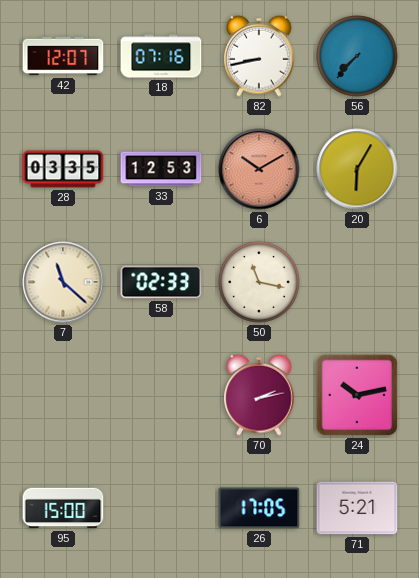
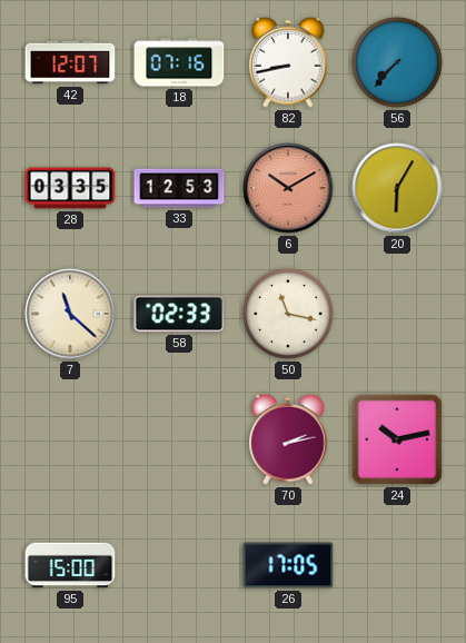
71: 5:21 -> none (357, 508)
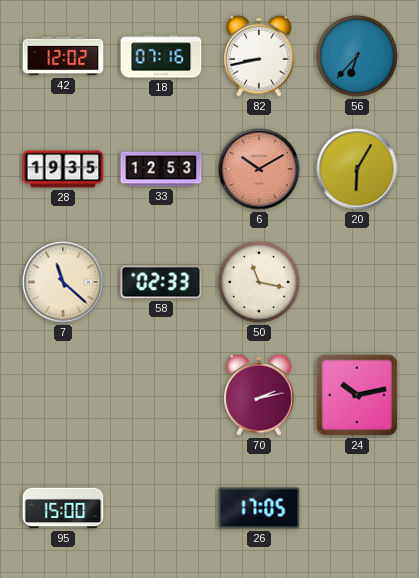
42: 12:07 -> 12:02 (63, 56)
56: 7:37 -> 6:37 (357, 56)
28: 03:35 -> 19:35 (63, 169)
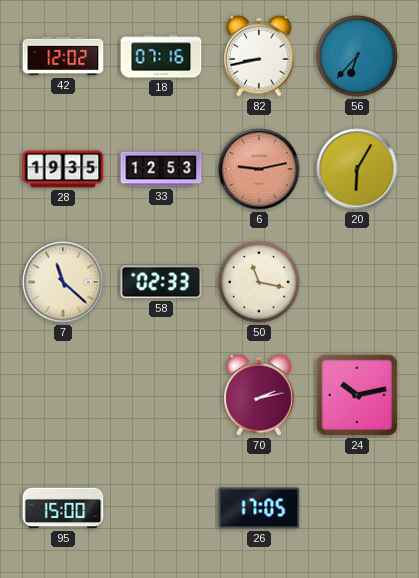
6: 10:10 -> 9:13 (259, 169)
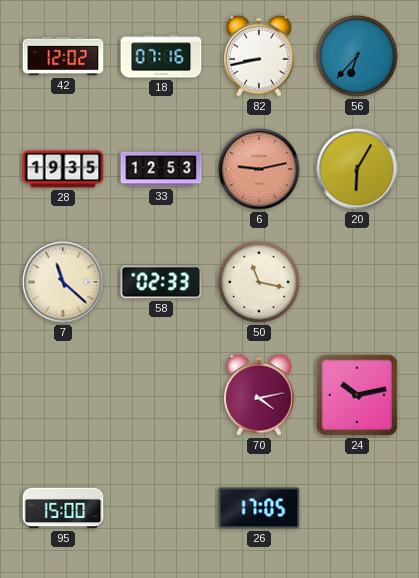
70: 2:13 -> 4:13 (259, 395)
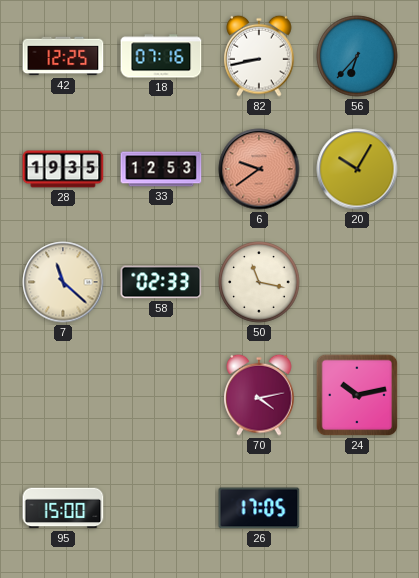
42: 12:02 -> 12:25 (63, 56)
6: 9:13 -> 9:39 (259, 169)
20: 6:05 -> 10:05 (357, 169)
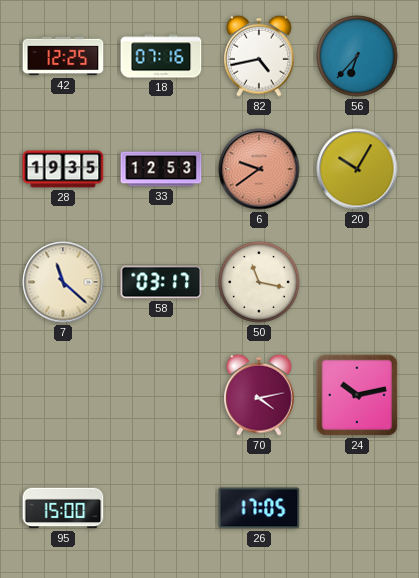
82: 8:43 -> 4:43 (259, 56)
58: 02:33 -> 03:17 (161, 282)
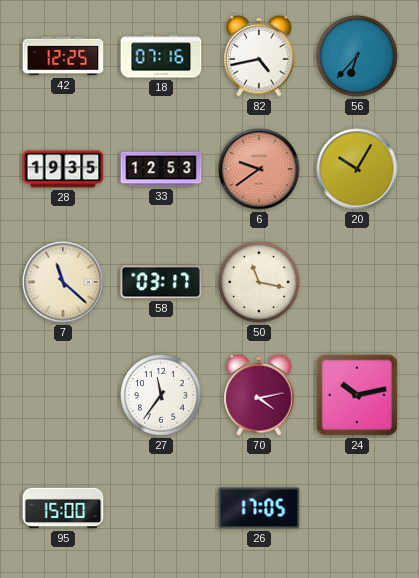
27: none -> 11:36 (161, 395)
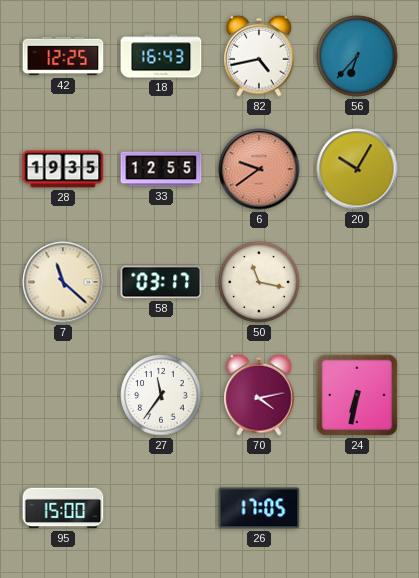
18: 07:16 -> 16:43 (161, 56)
33: 12:53 -> 12:55 (161, 169)
24: 10:13 -> 6:32 (357, 395)
